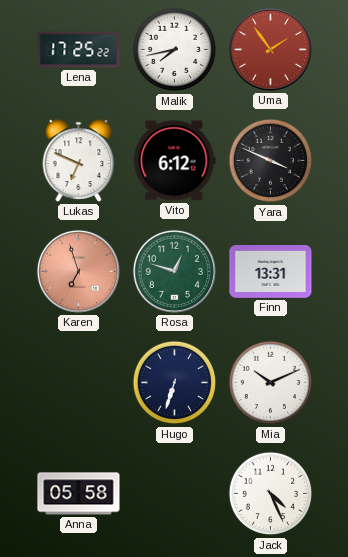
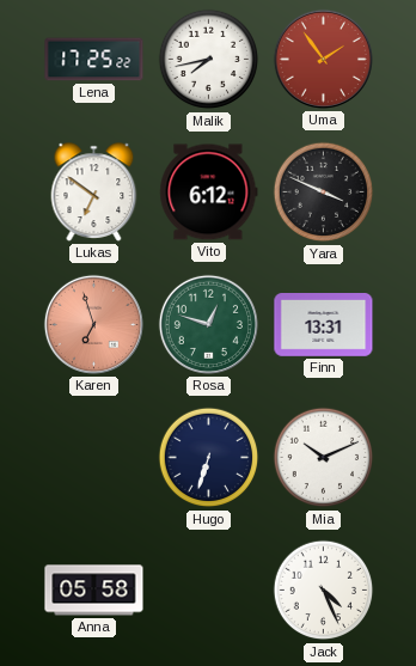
Lukas: 6:49 -> 6:51 (94, 193)
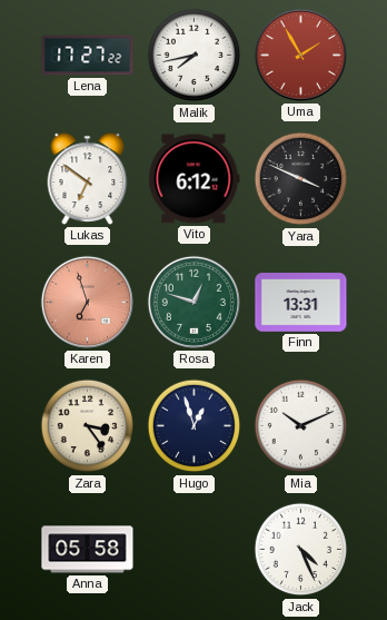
Lena: 17:25 -> 17:27 (88, 56)
Uma: 1:54 -> 1:55 (300, 55)
Zara: none -> 3:24 (88, 426)
Hugo: 6:33 -> 12:57 (195, 426)
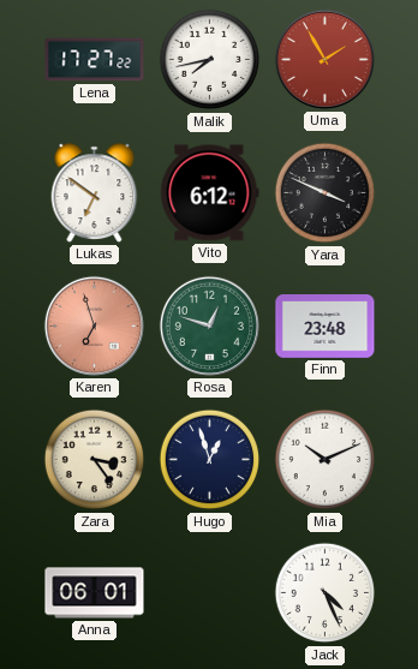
Finn: 13:31 -> 23:48 (326, 327)
Anna: 05:58 -> 06:01 (95, 593)
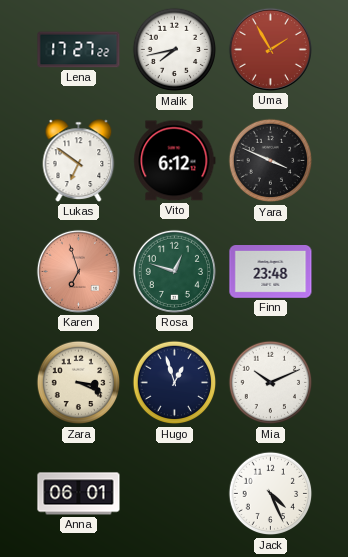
Zara: 3:24 -> 3:19 (79, 383)
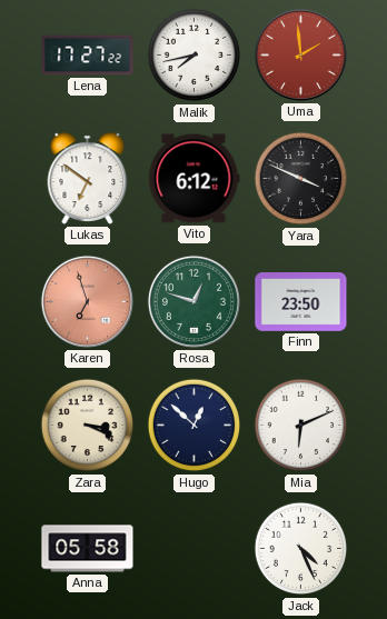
Uma: 1:55 -> 1:59 (300, 54)
Finn: 23:48 -> 23:50 (301, 302)
Hugo: 12:57 -> 12:52 (195, 426)
Mia: 10:11 -> 6:11 (301, 426)
Anna: 06:01 -> 05:58 (88, 549)
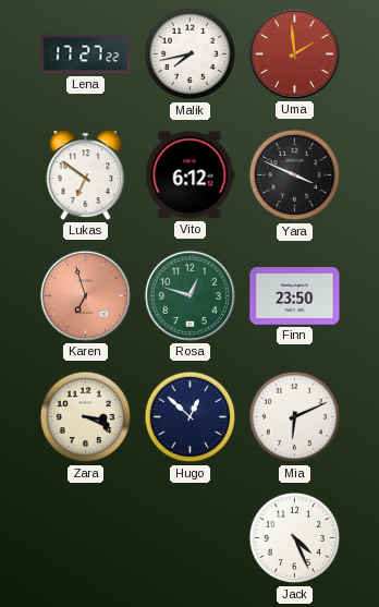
Anna: 05:58 -> none (88, 549)
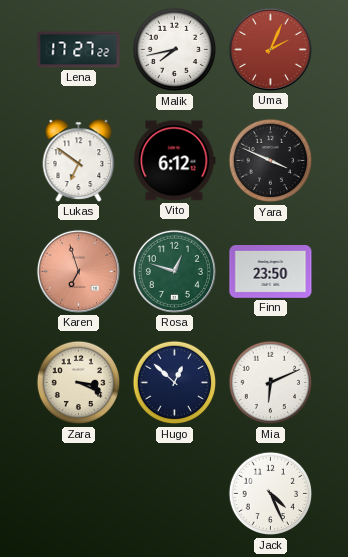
Uma: 1:59 -> 2:04 (270, 49)
